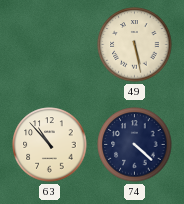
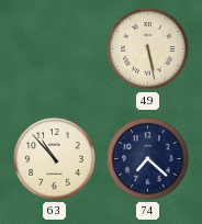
74: 4:22 -> 7:22 (148, 159)
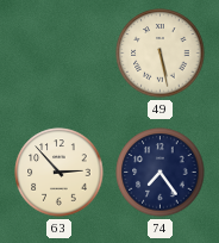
63: 10:53 -> 2:53 (60, 173)
74: 7:22 -> 7:24 (161, 173)
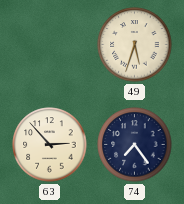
49: 5:28 -> 5:33 (135, 45)
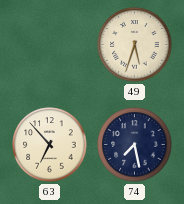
63: 2:53 -> 6:53 (50, 145)
74: 7:24 -> 7:28 (135, 145)
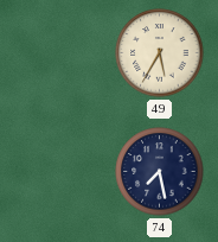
49: 5:33 -> 5:35 (160, 53)
63: 6:53 -> none (50, 145)
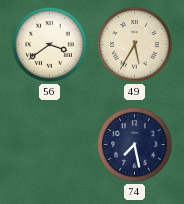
56: none -> 3:39 (50, 45)
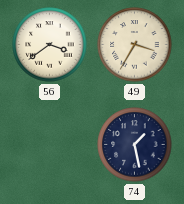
49: 5:35 -> 3:35 (135, 45)
74: 7:28 -> 1:28 (135, 145)
